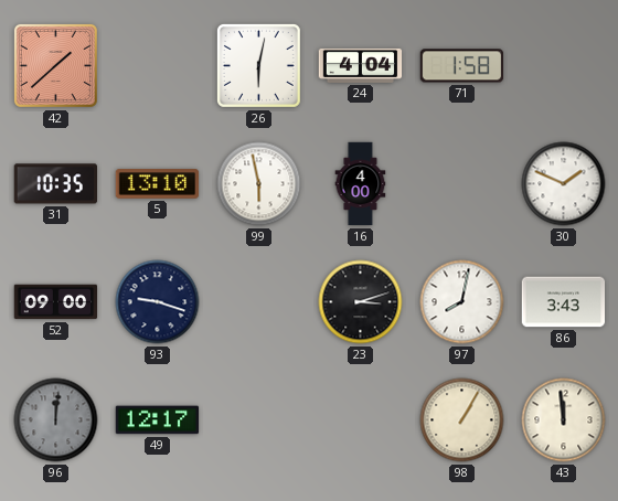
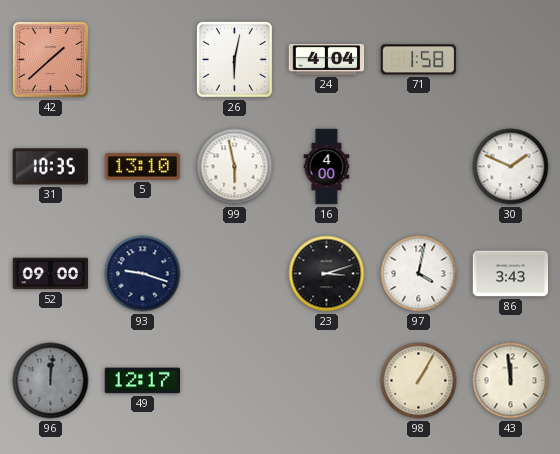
97: 8:02 -> 4:02 (419, 274)
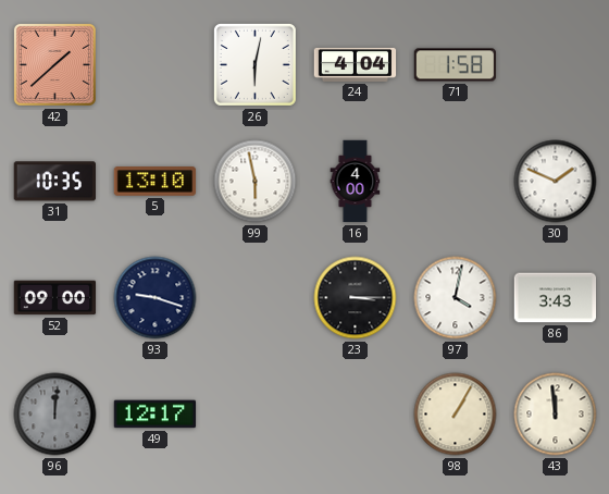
23: 3:12 -> 3:15 (356, 298)
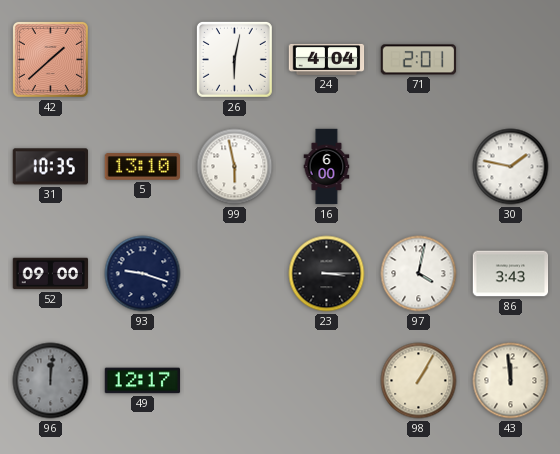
71: 1:58 -> 2:01 (419, 60)
16: 4:00 -> 6:00 (327, 167)
30: 1:49 -> 1:47 (511, 167)
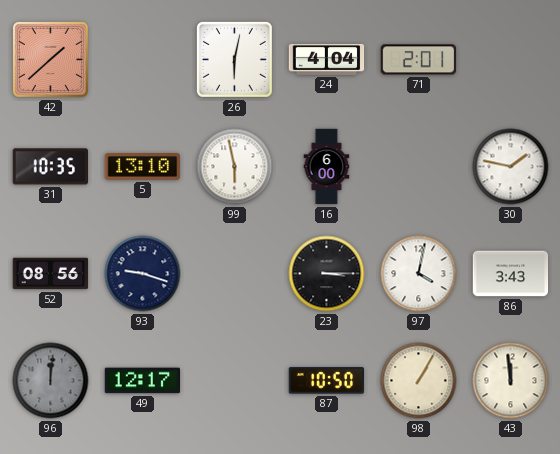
52: 09:00 -> 08:56 (51, 274)
87: none -> 10:50 (327, 381)
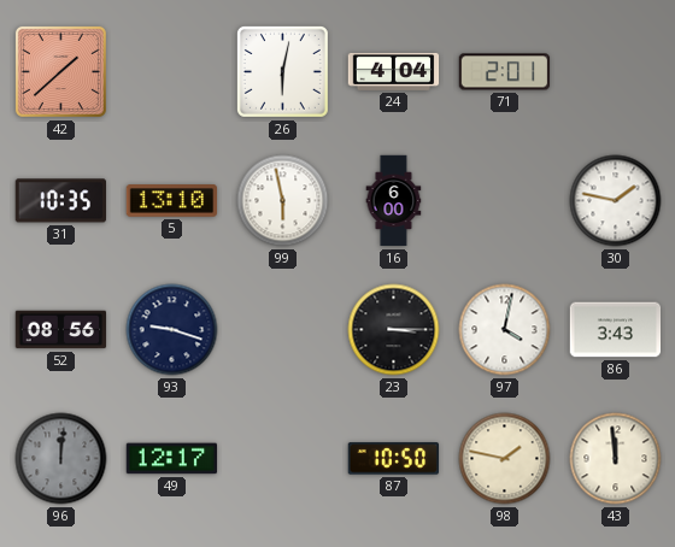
98: 1:05 -> 1:47 (505, 459)
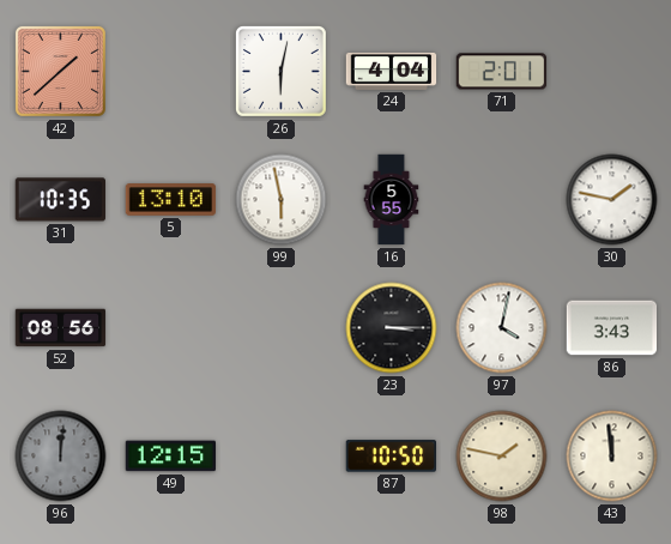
16: 6:00 -> 5:55 (392, 200)
93: 9:18 -> none (172, 330)
49: 12:17 -> 12:15 (171, 457)
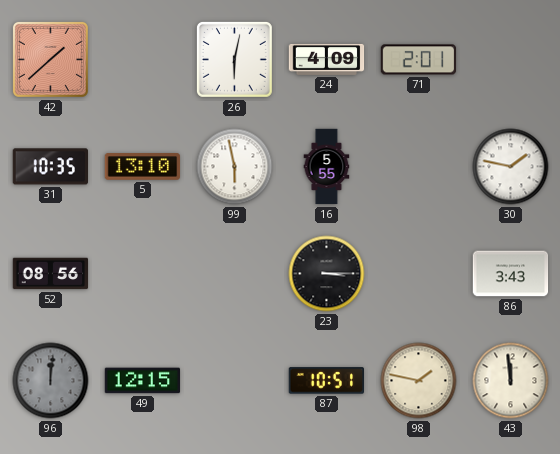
24: 4:04 -> 4:09 (327, 59)
97: 4:02 -> none (502, 328)
87: 10:50 -> 10:51 (327, 381)
